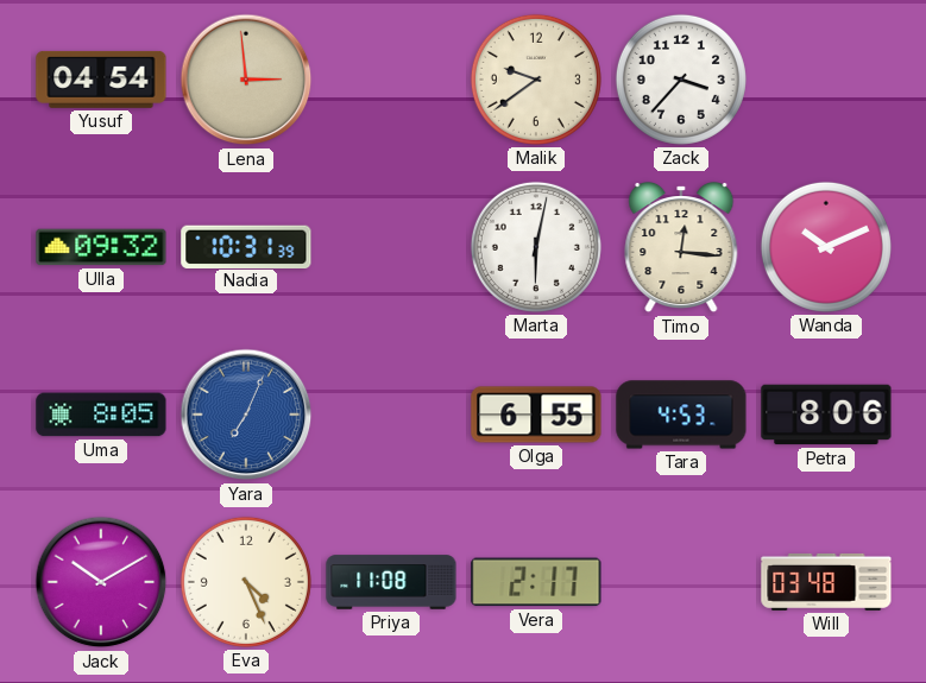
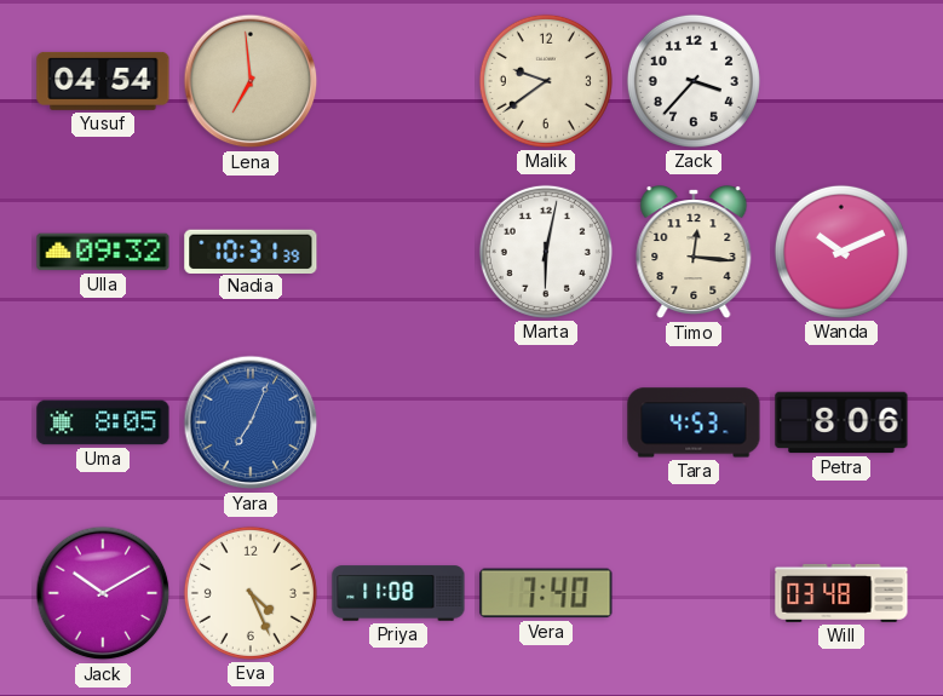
Lena: 2:59 -> 6:59 (251, 81)
Olga: 6:55 -> none (536, 415)
Vera: 2:17 -> 7:40 (546, 593)
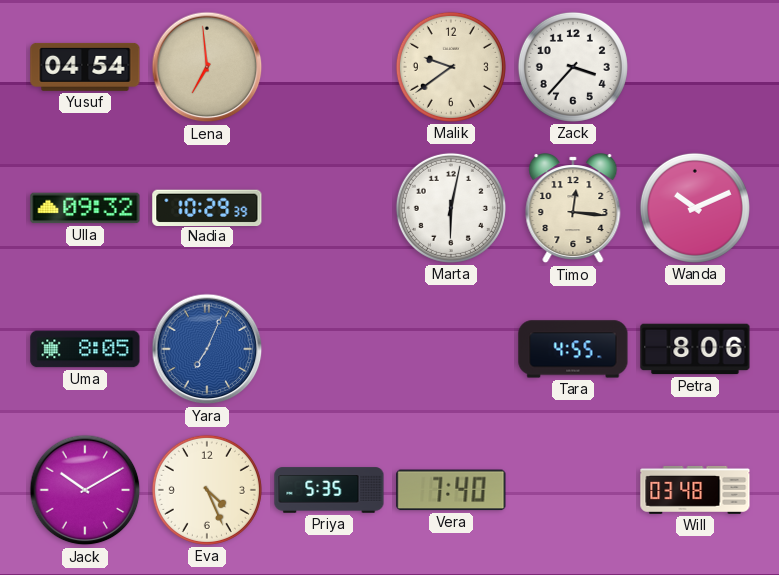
Nadia: 10:31 -> 10:29 (207, 207)
Tara: 4:53 -> 4:55 (573, 349)
Priya: 11:08 -> 5:35 (329, 490)
